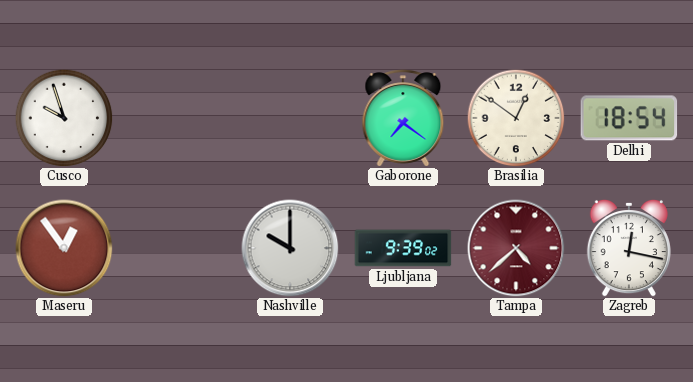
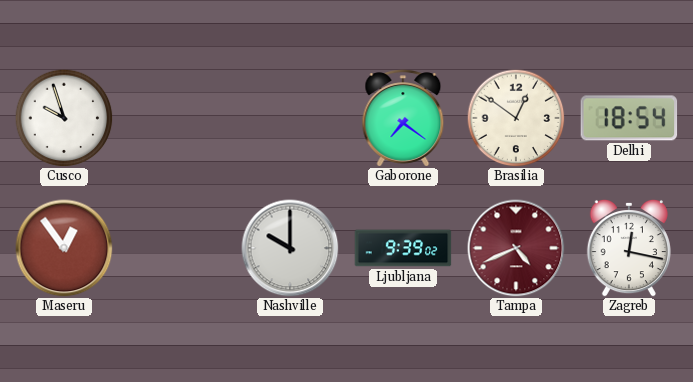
Tampa: 4:38 -> 4:41 (516, 248)
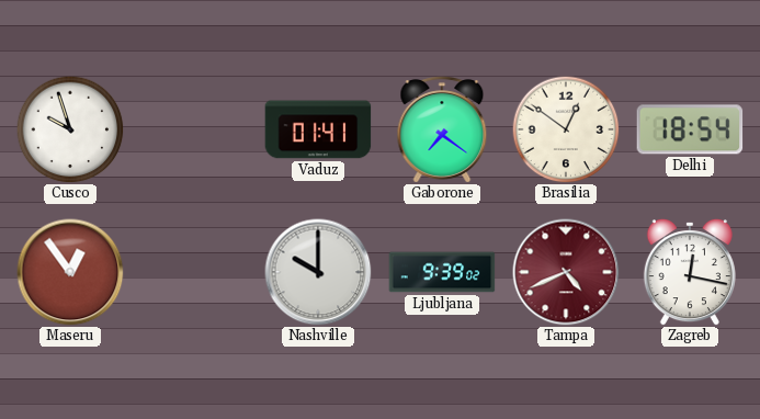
Vaduz: none -> 01:41 (318, 129)
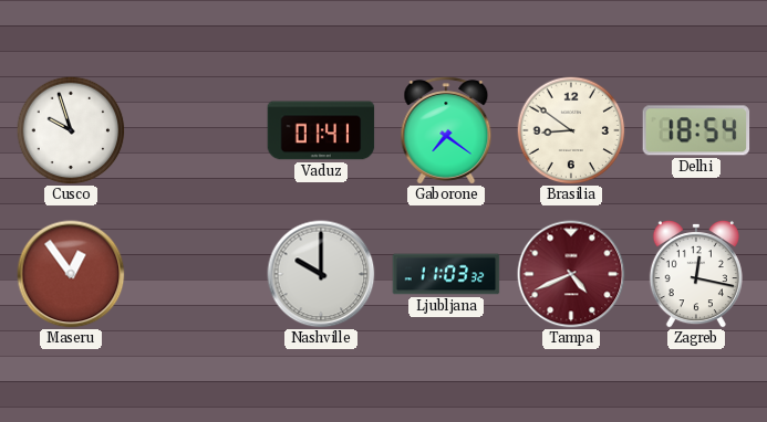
Brasilia: 12:51 -> 8:51 (571, 130)
Ljubljana: 9:39 -> 11:03 (446, 274)
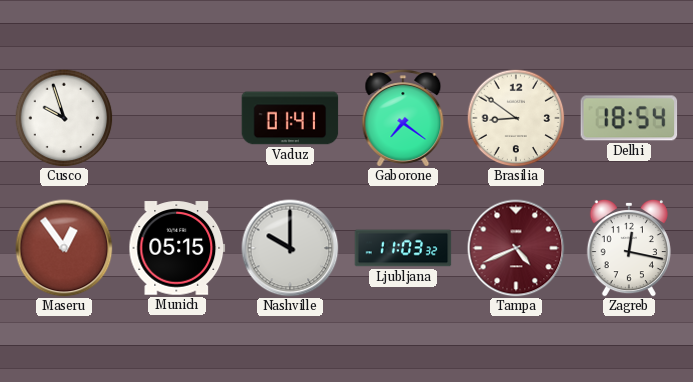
Munich: none -> 05:15 (177, 248)
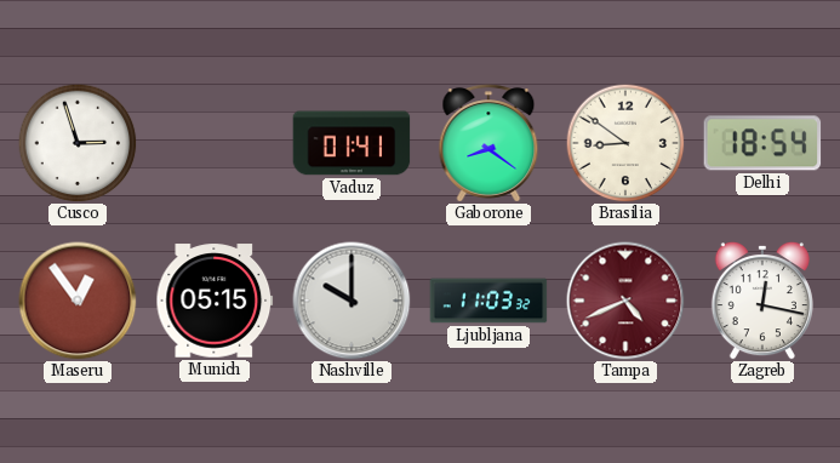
Cusco: 9:57 -> 2:57 (78, 143)
Gaborone: 7:21 -> 8:21 (488, 143)
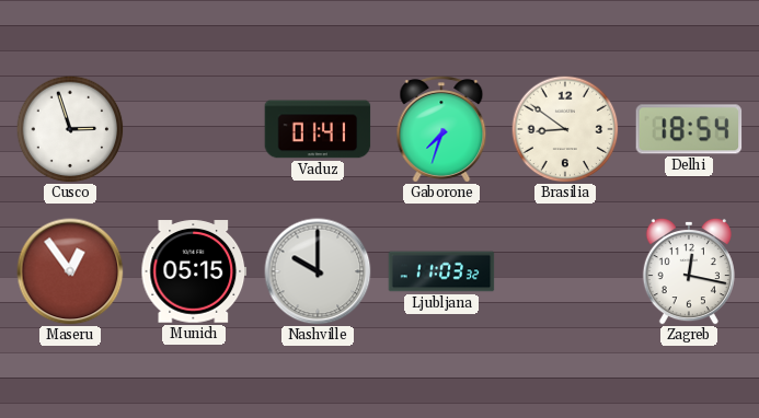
Gaborone: 8:21 -> 7:33 (441, 129)
Tampa: 4:41 -> none (625, 301)
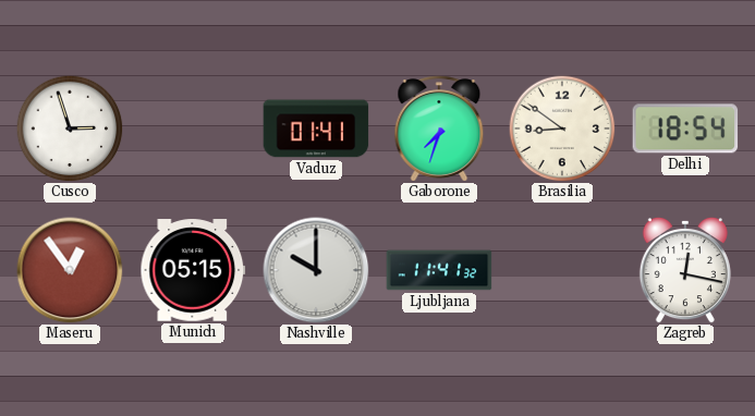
Ljubljana: 11:03 -> 11:41 (439, 270)
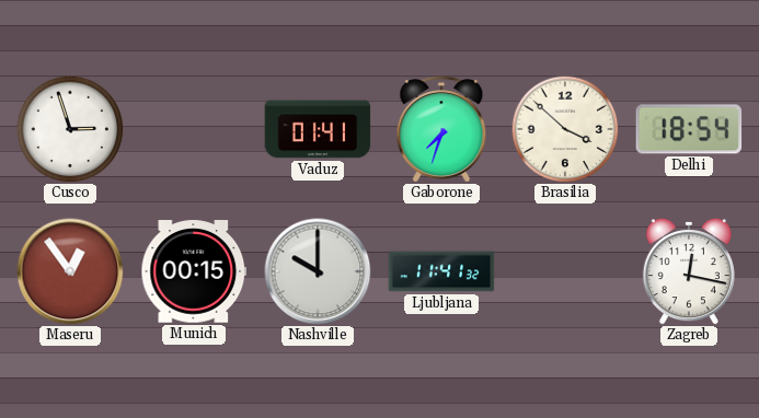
Brasilia: 8:51 -> 3:52 (565, 129)
Munich: 05:15 -> 00:15 (194, 271)
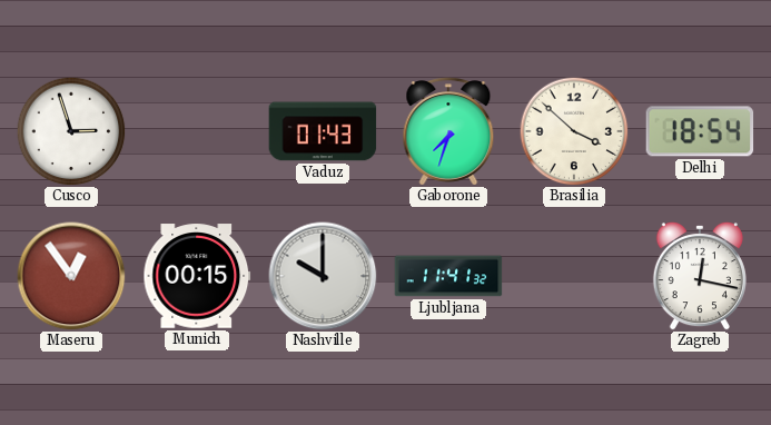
Vaduz: 01:41 -> 01:43 (323, 131)
